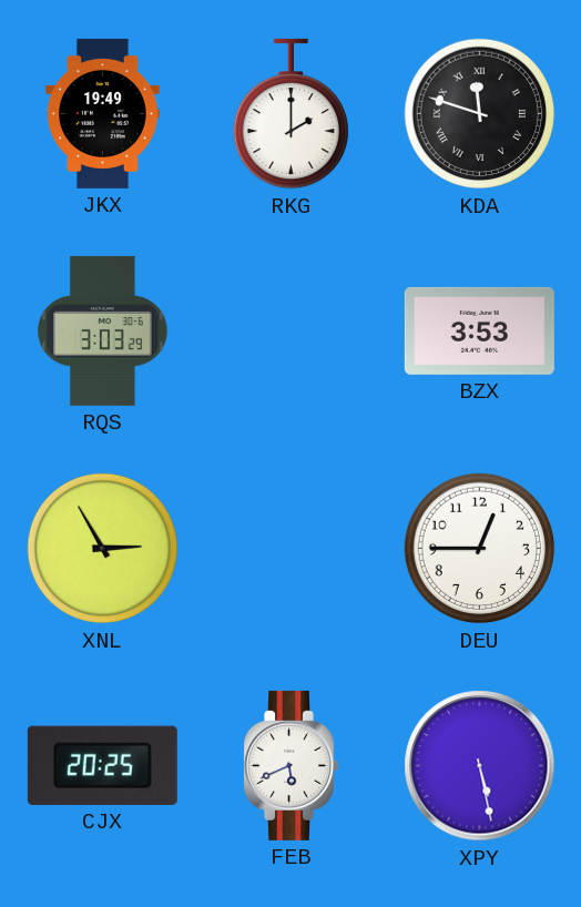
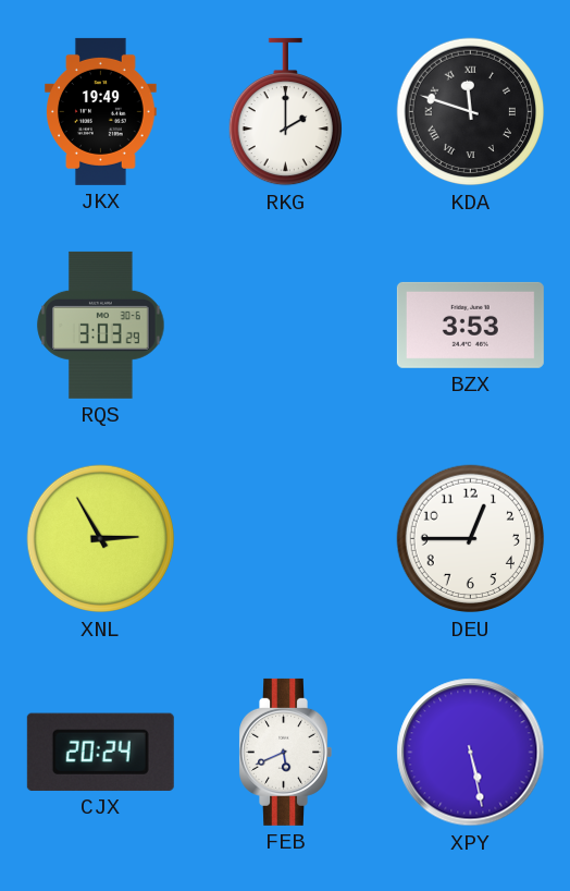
CJX: 20:25 -> 20:24 (100, 752)
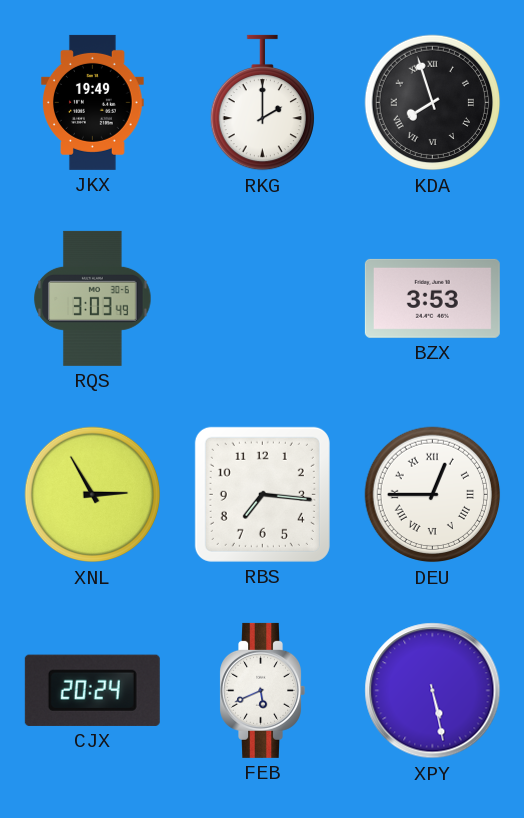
KDA: 11:48 -> 7:57 (433, 103)
RQS: 3:03:29 -> 3:03:49 (93, 298)
RBS: none -> 7:16 (262, 494)
DEU numerals: Arabic -> Roman (433, 495)
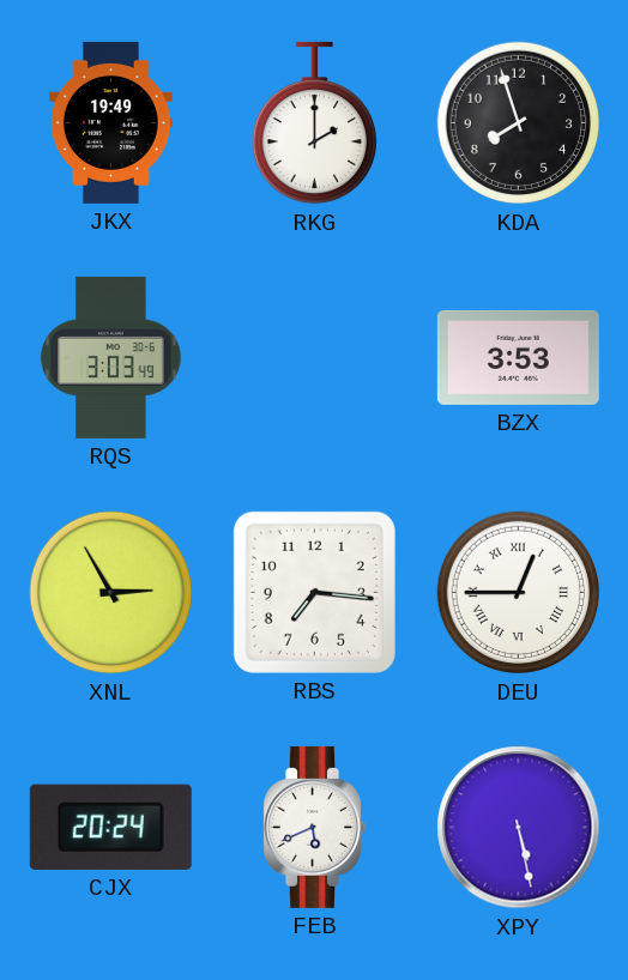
KDA numerals: Roman -> Arabic (519, 123)
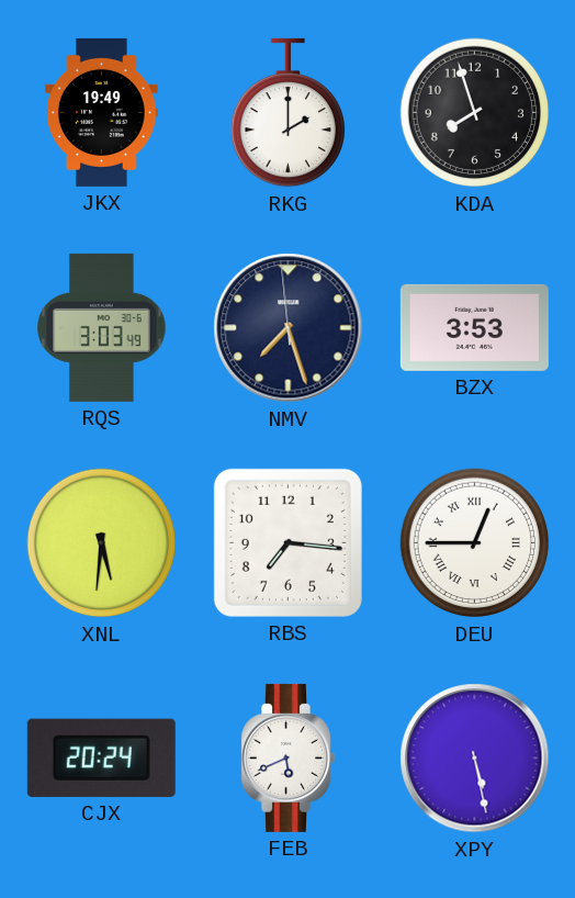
NMV: none -> 7:26 (289, 328)
XNL: 2:55 -> 5:31 (102, 543)
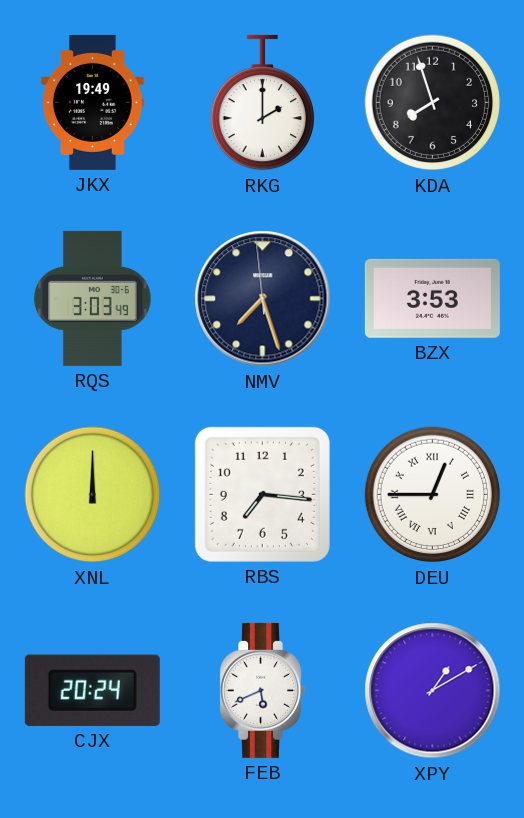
XNL: 5:31 -> 12:00 (93, 495)
XPY: 5:28 -> 1:10 (433, 691)
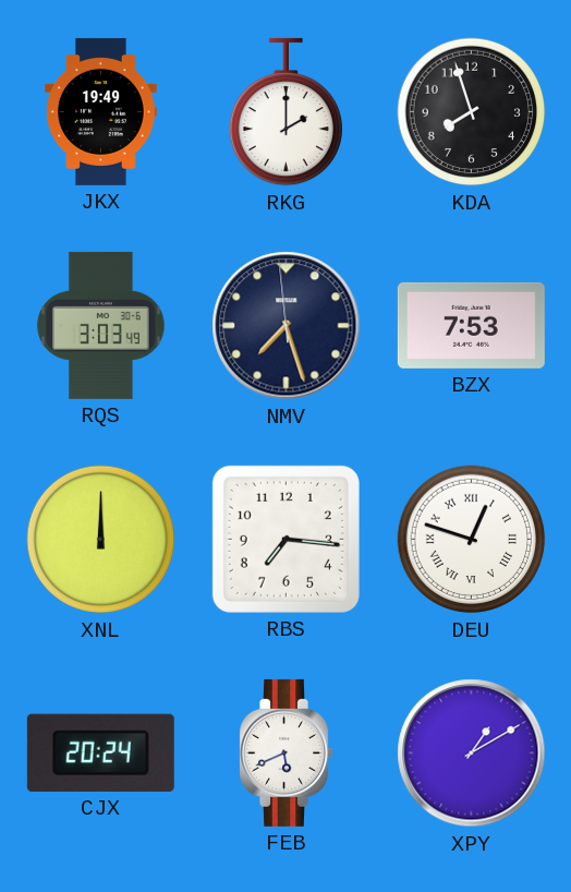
BZX: 3:53 -> 7:53 (471, 325)
DEU: 12:45 -> 12:48 (472, 540)
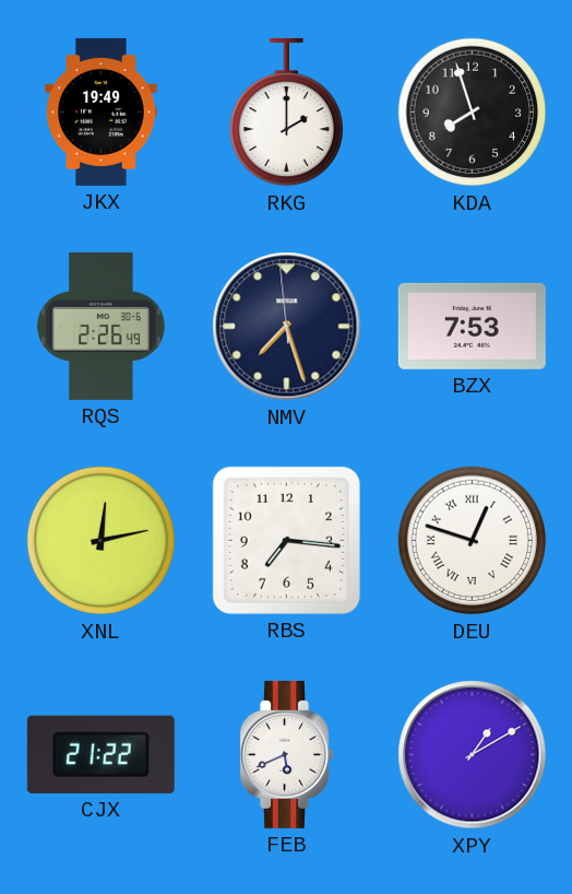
RQS: 3:03 -> 2:26 (102, 326)
XNL: 12:00 -> 12:13 (102, 541)
CJX: 20:24 -> 21:22 (100, 754)
